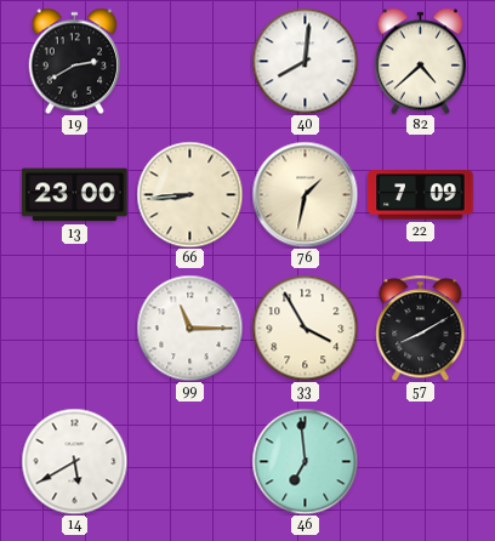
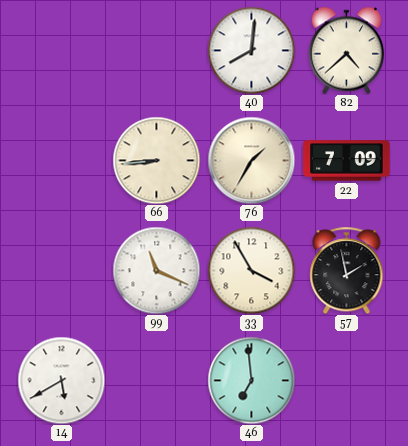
19: 2:40 -> none (75, 61)
13: 23:00 -> none (75, 195)
76: 1:32 -> 1:35 (251, 160)
99: 11:15 -> 11:19 (156, 270)
57: 8:10 -> 1:58 (347, 270)
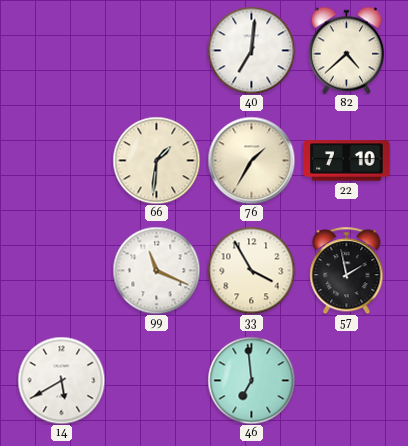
40: 8:01 -> 7:01 (251, 50)
66: 8:44 -> 1:31 (156, 160)
22: 7:09 -> 7:10 (347, 161)
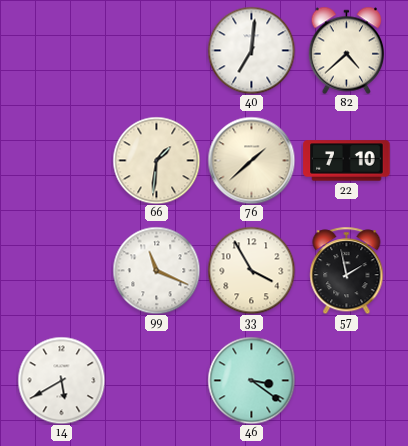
76: 1:35 -> 1:38 (251, 160)
46: 6:59 -> 3:21 (251, 380)
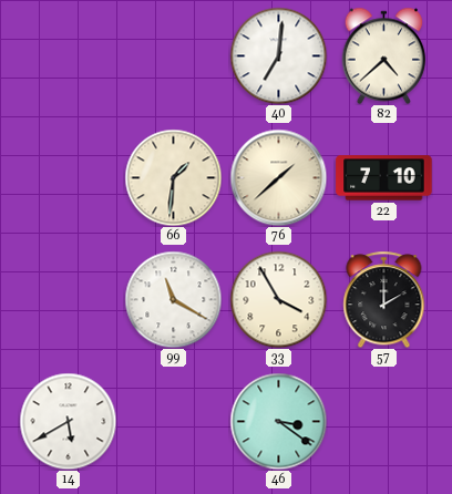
99: 11:19 -> 11:20 (173, 299)
57: 1:58 -> 2:00 (384, 299)
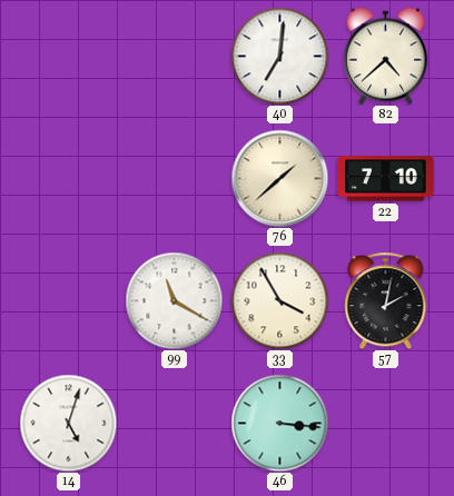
66: 1:31 -> none (173, 177)
57: 2:00 -> 2:02 (386, 300)
14: 5:40 -> 5:03 (68, 423)
46: 3:21 -> 3:16 (279, 423)
